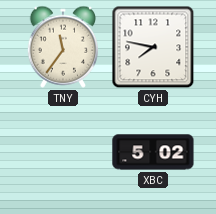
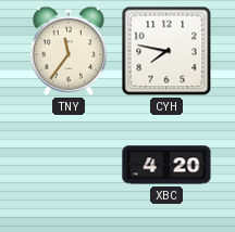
XBC: 5:02 -> 4:20 (166, 165)
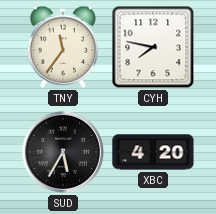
SUD: none -> 5:35 (63, 152)
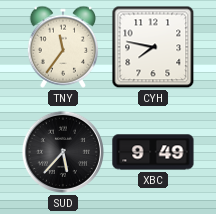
SUD: 5:35 -> 5:37 (63, 152)
XBC: 4:20 -> 9:49 (153, 152)
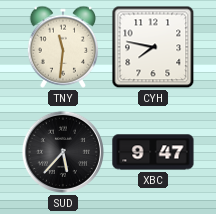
TNY: 11:36 -> 11:31 (62, 47)
XBC: 9:49 -> 9:47 (153, 152)
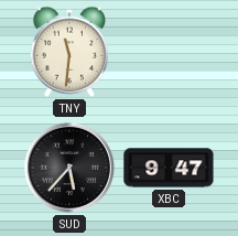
CYH: 7:47 -> none (153, 47)
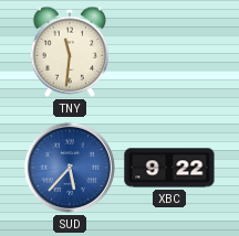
SUD dial: black -> blue (70, 168)
XBC: 9:47 -> 9:22 (169, 168)
